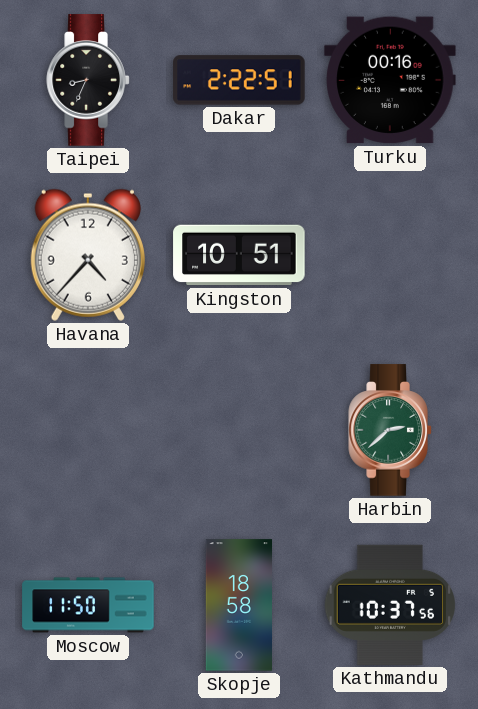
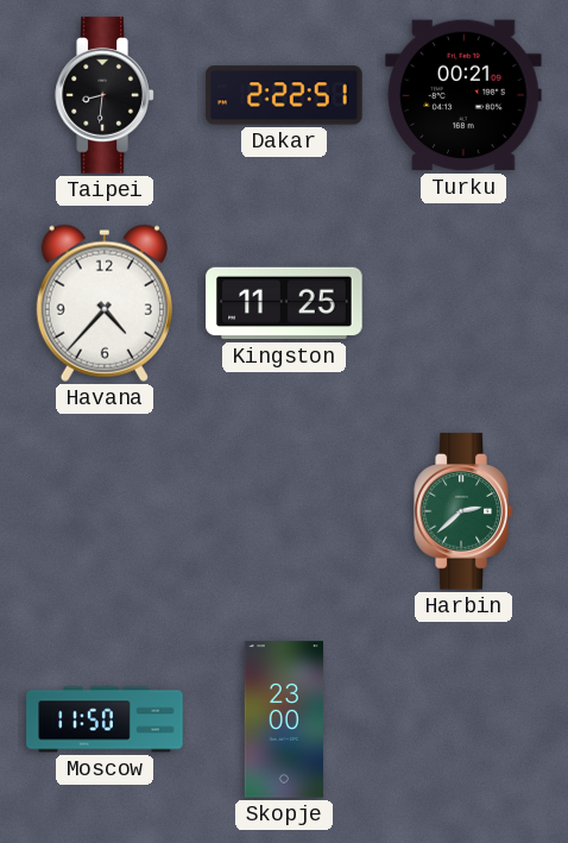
Taipei: 8:34 -> 8:31 (105, 95)
Turku: 00:16 -> 00:21 (463, 95)
Kingston: 10:51 -> 11:25 (284, 303)
Skopje: 18:58 -> 23:00 (284, 719)
Kathmandu: 10:37 -> none (390, 605)
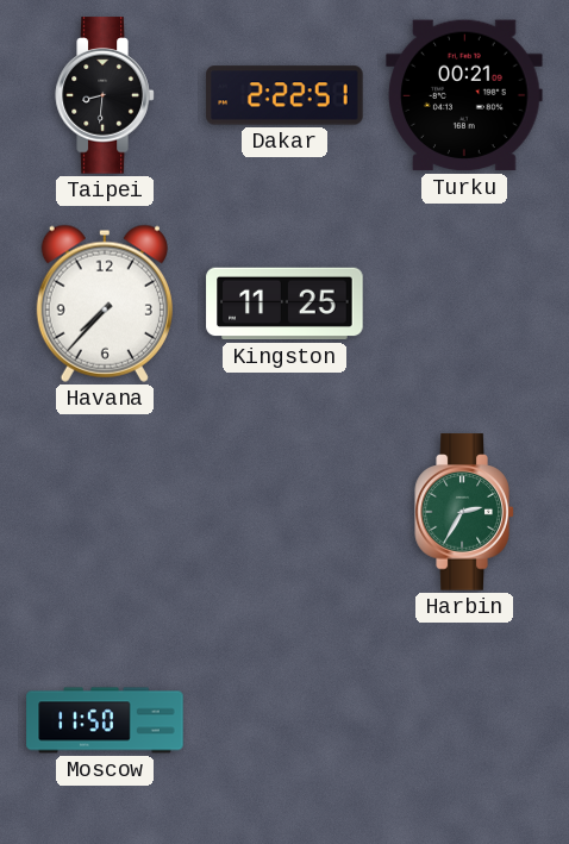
Havana: 4:37 -> 7:37 (105, 304)
Harbin: 2:38 -> 2:35 (464, 512)
Skopje: 23:00 -> none (284, 719)
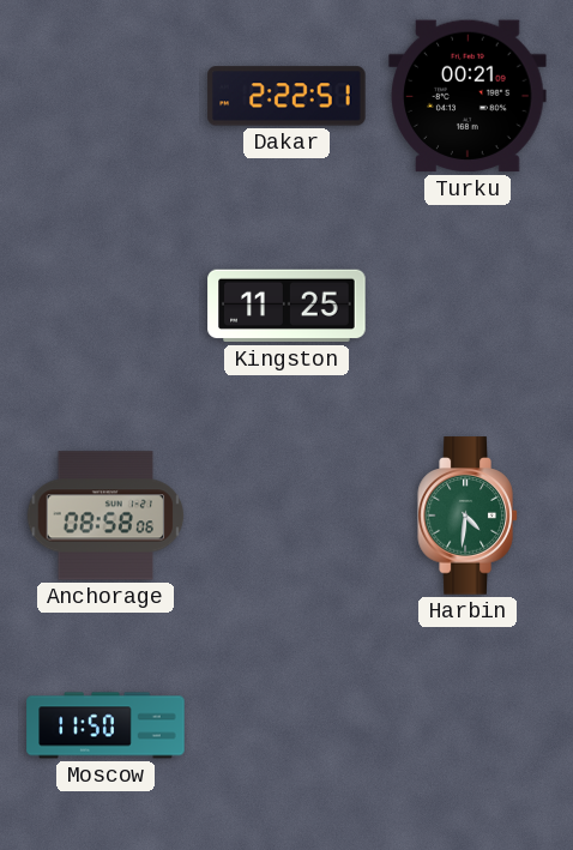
Taipei: 8:31 -> none (105, 95)
Havana: 7:37 -> none (105, 304)
Anchorage: none -> 08:58 (105, 516)
Harbin: 2:35 -> 4:31 (468, 516)
